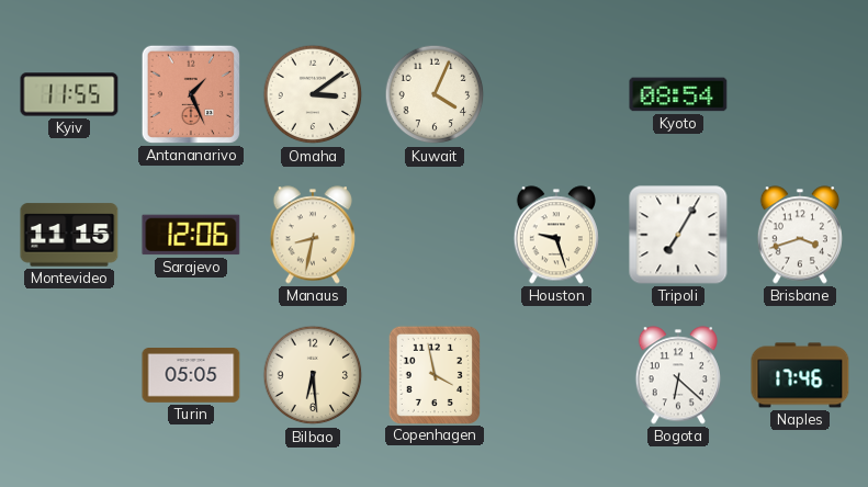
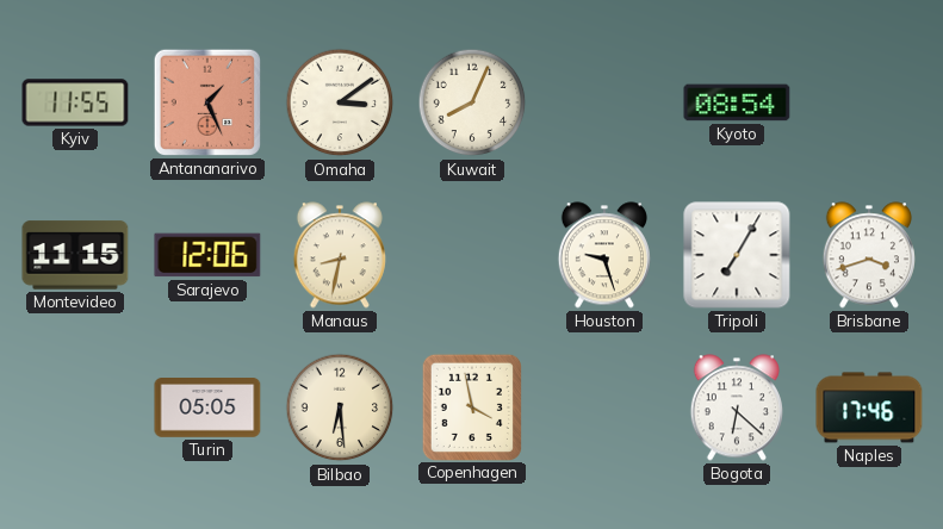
Kuwait: 4:04 -> 8:04 (472, 102)
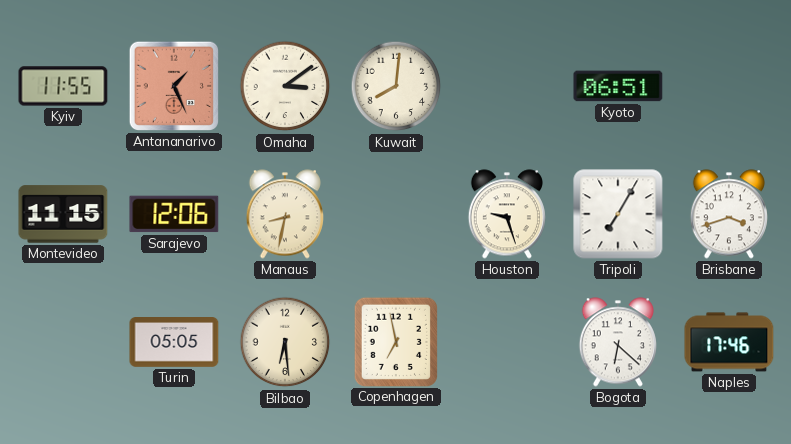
Kuwait: 8:04 -> 8:01 (396, 86)
Kyoto: 08:54 -> 06:51 (618, 86)
Copenhagen: 3:58 -> 6:58 (395, 341)
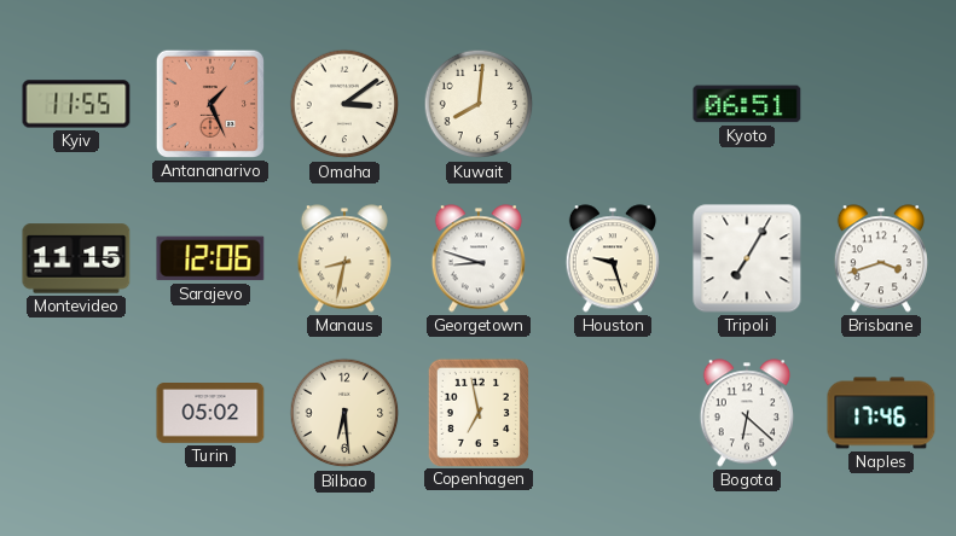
Georgetown: none -> 8:48 (479, 258)
Turin: 05:05 -> 05:02 (210, 414)
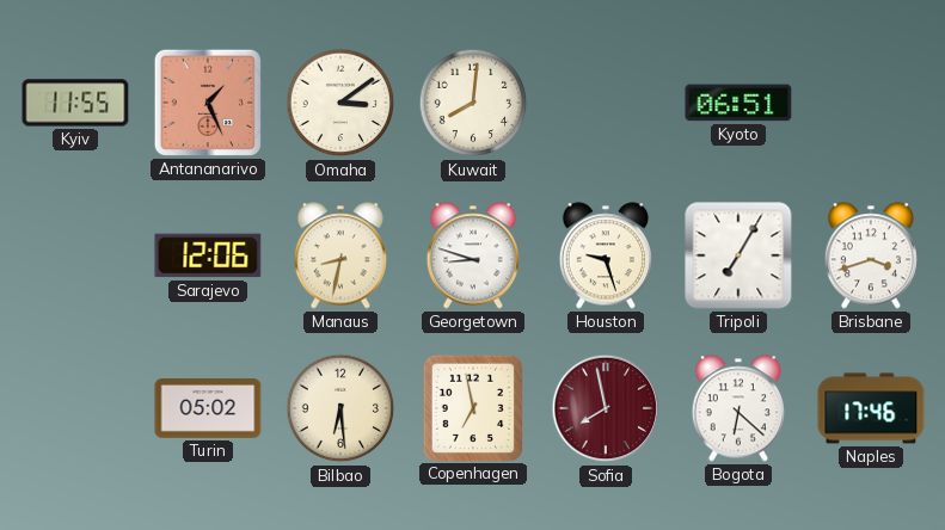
Montevideo: 11:15 -> none (76, 258)
Sofia: none -> 7:58 (606, 408)
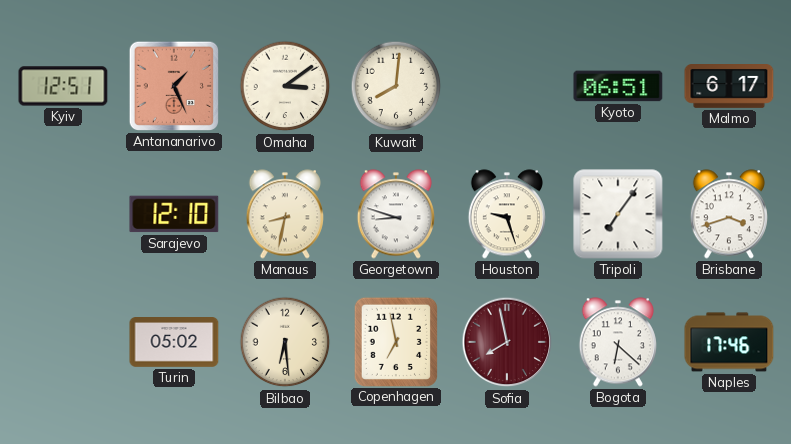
Kyiv: 11:55 -> 12:51 (63, 86)
Malmo: none -> 6:17 (729, 87)
Sarajevo: 12:06 -> 12:10 (174, 214)
Tripoli: 7:05 -> 7:06 (618, 214)
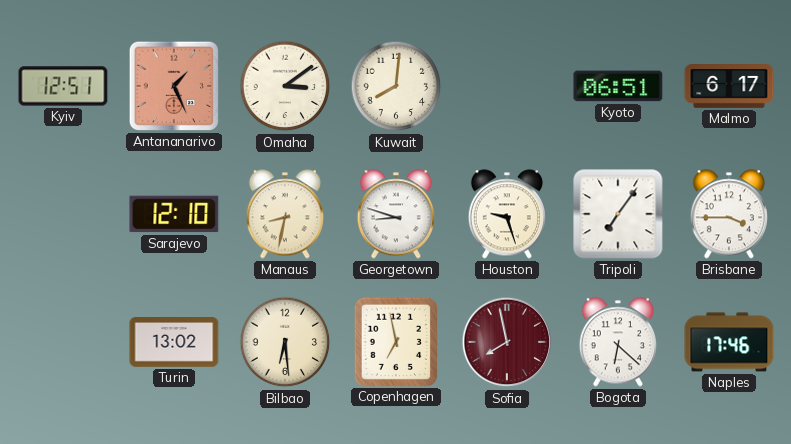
Brisbane: 3:42 -> 3:45 (729, 214)
Turin: 05:02 -> 13:02 (174, 343)
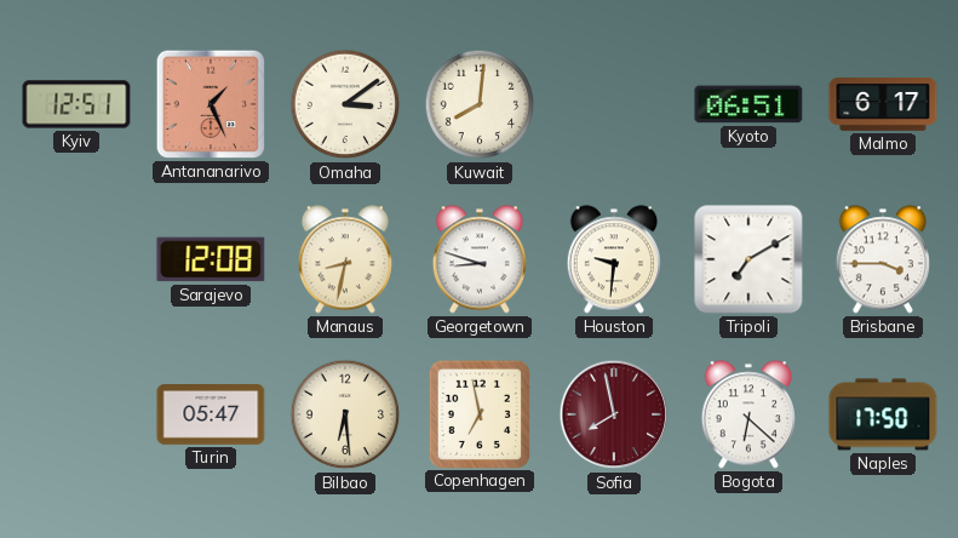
Sarajevo: 12:10 -> 12:08 (211, 259)
Houston: 9:27 -> 9:31 (614, 259)
Tripoli: 7:06 -> 7:10 (748, 259)
Turin: 13:02 -> 05:47 (211, 416)
Naples: 17:46 -> 17:50 (883, 414)
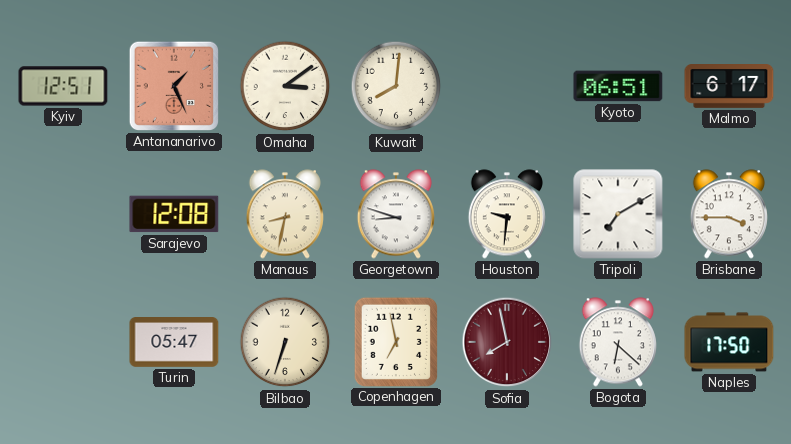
Bilbao: 6:29 -> 6:33 (285, 342)
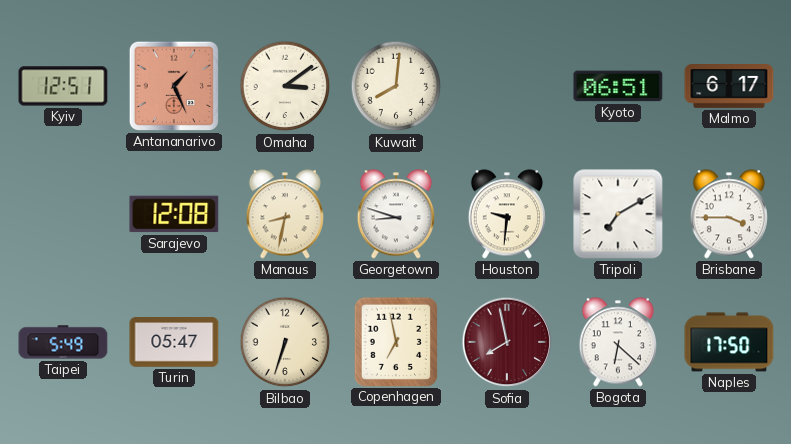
Taipei: none -> 5:49 (63, 342)
